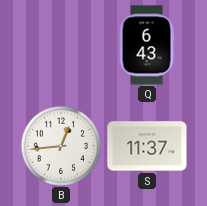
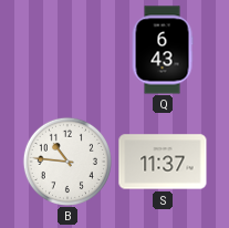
B: 12:44 -> 10:46 (67, 162)
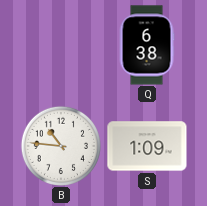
Q: 6:43 -> 6:38 (147, 45)
S: 11:37 -> 1:09 (147, 146)
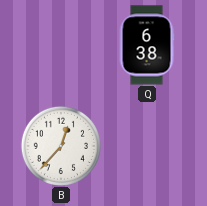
B: 10:46 -> 12:37 (61, 146)
S: 1:09 -> none (147, 146)
